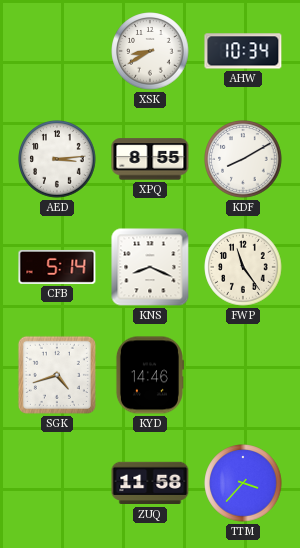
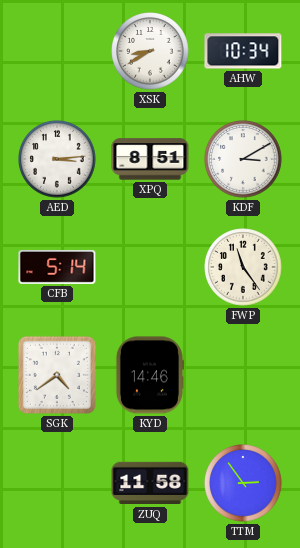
XPQ: 8:55 -> 8:51 (150, 159)
KDF: 8:10 -> 3:10 (243, 159)
KNS: 8:19 -> none (150, 267)
SGK: 4:42 -> 4:39 (57, 375)
TTM: 3:37 -> 2:54 (243, 483)
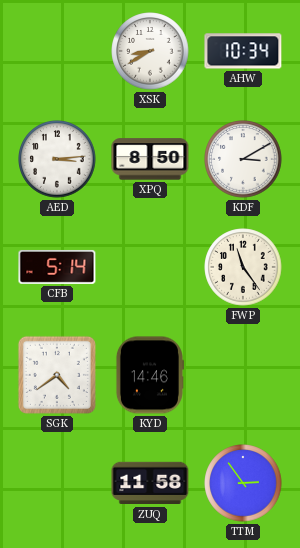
XPQ: 8:51 -> 8:50 (150, 159)
